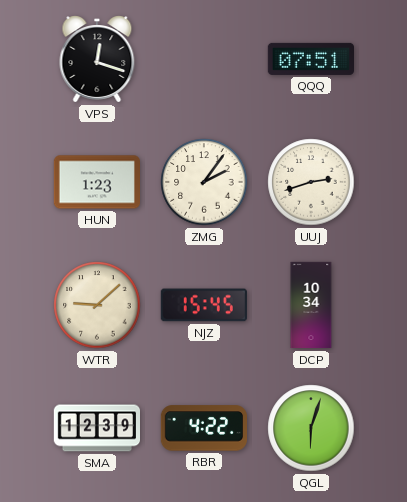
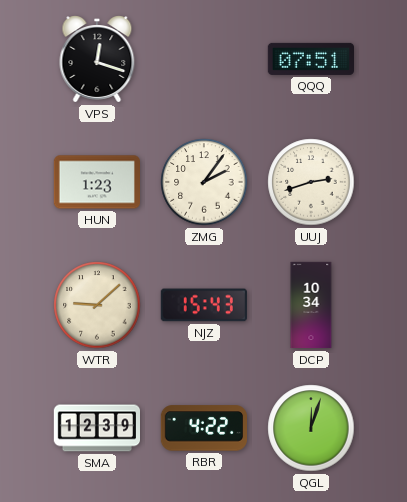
NJZ: 15:45 -> 15:43 (204, 305)
QGL: 6:03 -> 12:03 (311, 428)
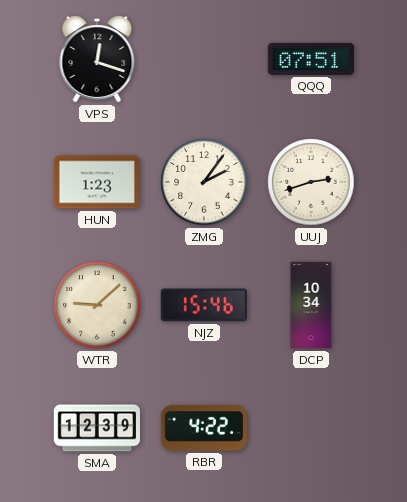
NJZ: 15:43 -> 15:46 (204, 305)
QGL: 12:03 -> none (311, 428)
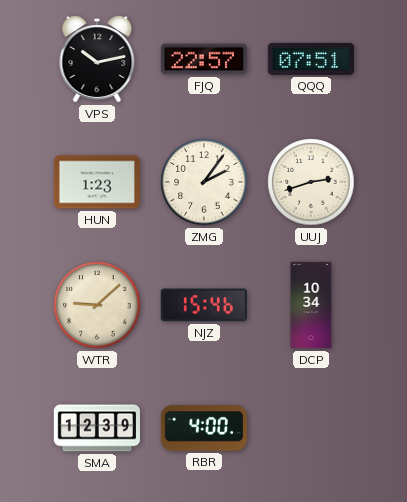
VPS: 12:18 -> 10:13 (97, 59)
FJQ: none -> 22:57 (203, 59)
RBR: 4:22 -> 4:00 (203, 428)
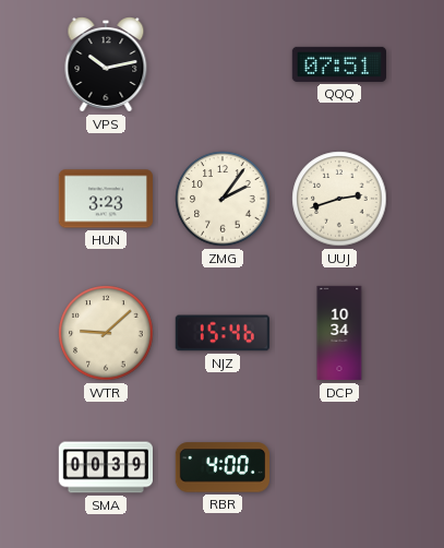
FJQ: 22:57 -> none (203, 59)
HUN: 1:23 -> 3:23 (105, 199)
SMA: 12:39 -> 00:39 (105, 467)
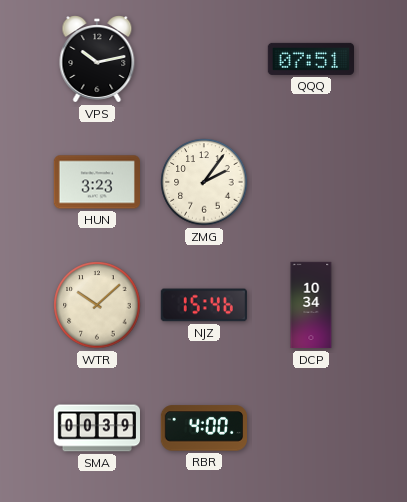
UUJ: 2:42 -> none (339, 199)
WTR: 9:08 -> 10:08 (97, 305)
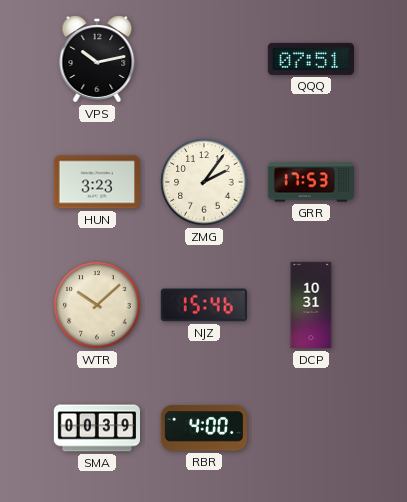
GRR: none -> 17:53 (310, 182)
DCP: 10:34 -> 10:31 (311, 305)
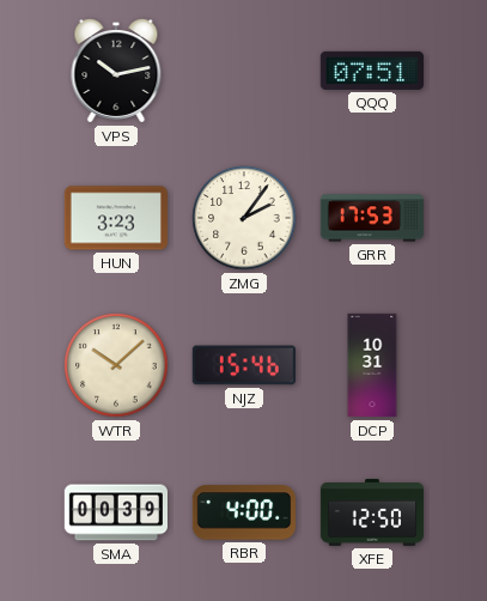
XFE: none -> 12:50 (372, 512)
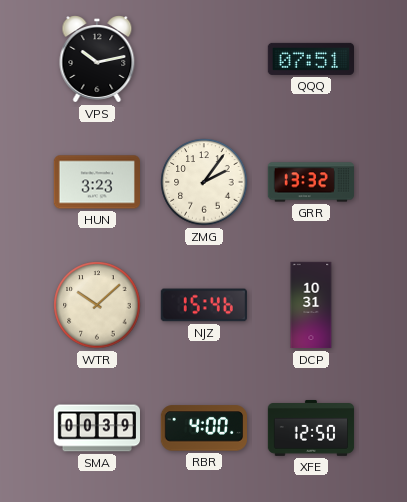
GRR: 17:53 -> 13:32 (310, 182)
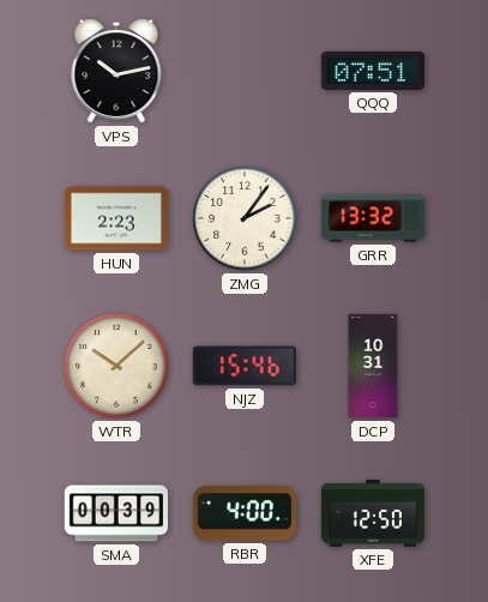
HUN: 3:23 -> 2:23 (115, 218)
